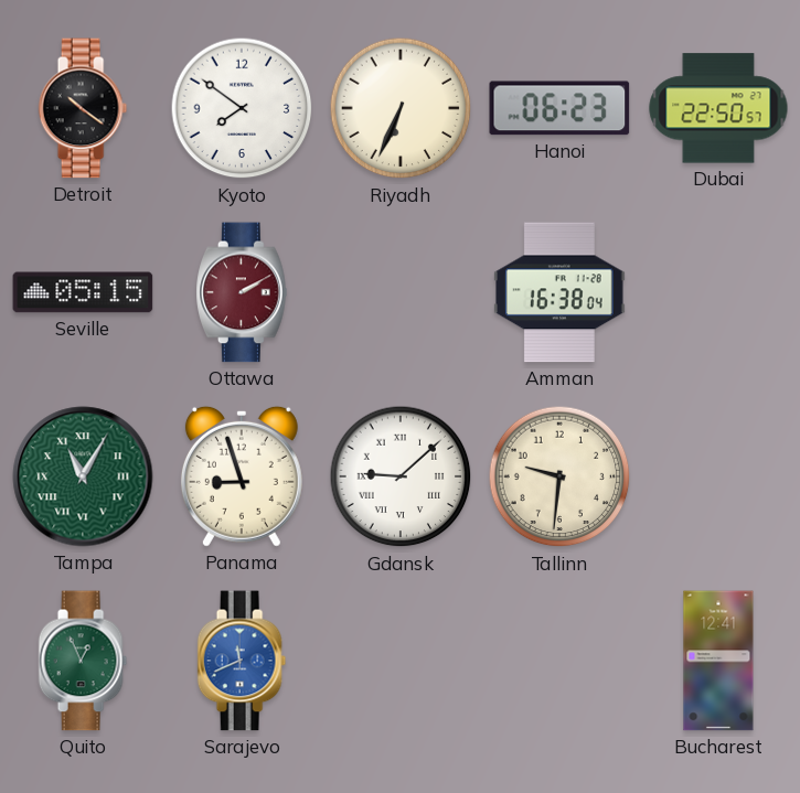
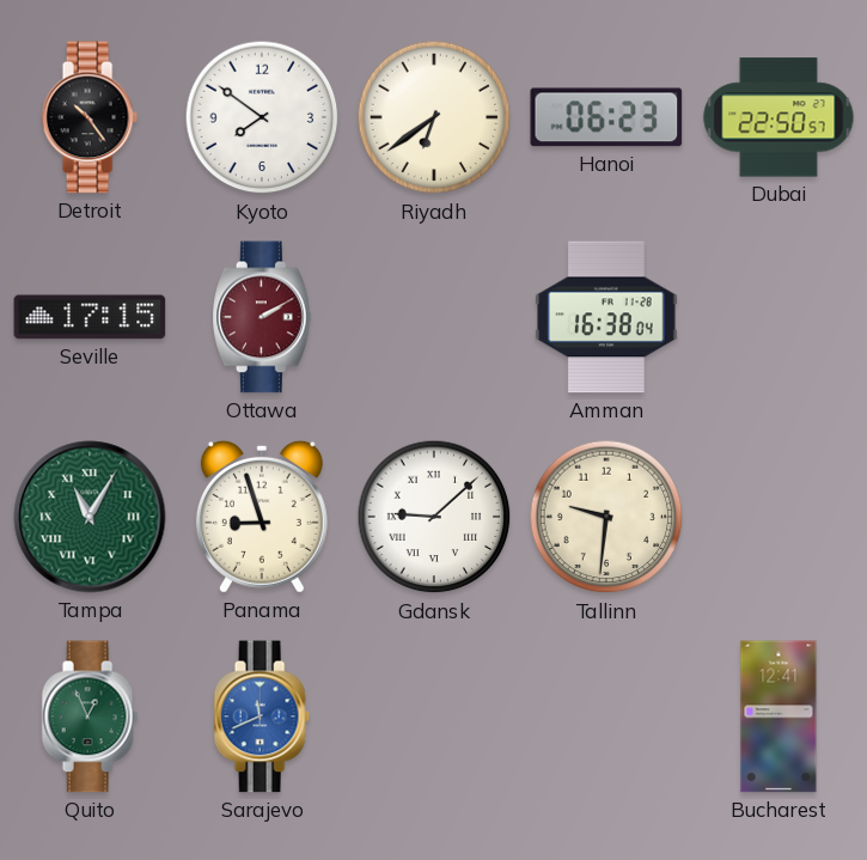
Detroit: 10:21 -> 10:24 (90, 117)
Riyadh: 6:34 -> 6:39 (434, 117)
Seville: 05:15 -> 17:15 (90, 317)
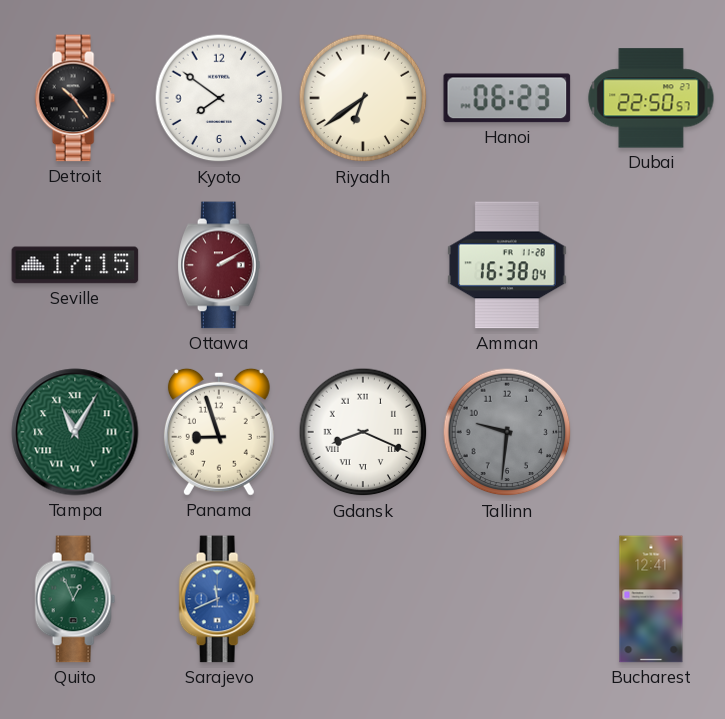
Gdansk: 9:08 -> 8:19 (363, 432)
Tallinn dial: cream -> grey (507, 432)
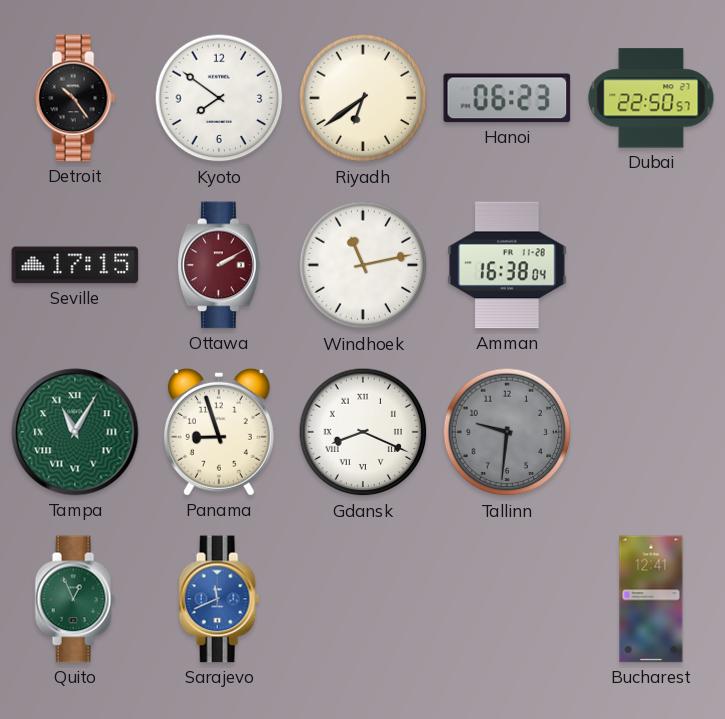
Windhoek: none -> 11:13 (363, 265)
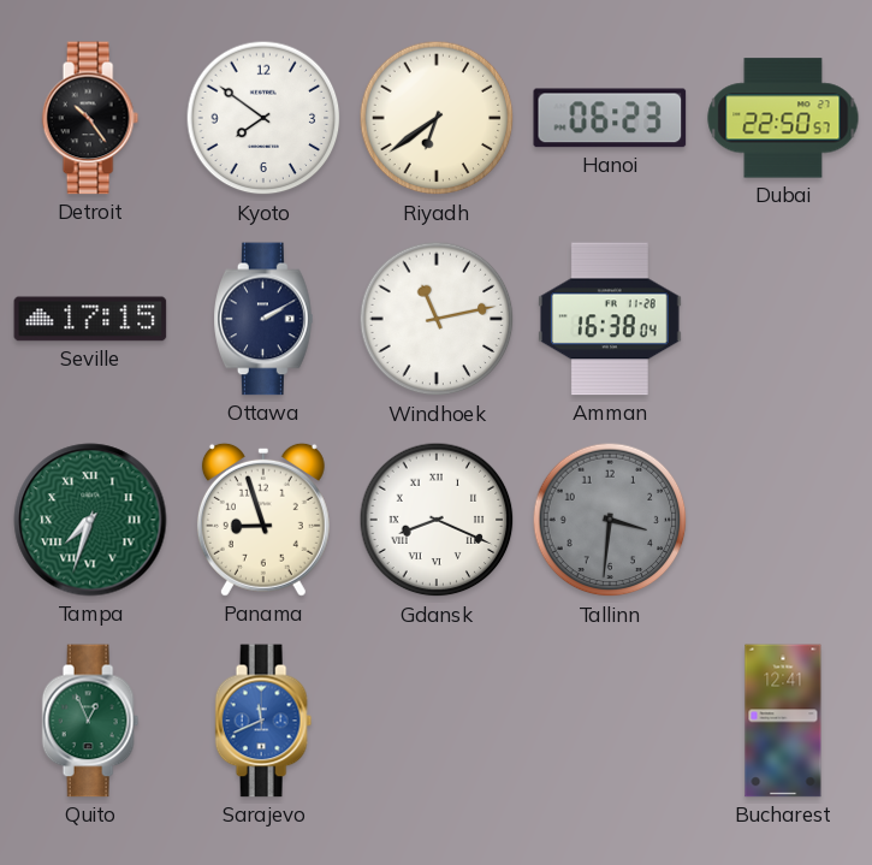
Ottawa dial: burgundy -> navy (263, 319)
Tampa: 11:05 -> 7:33 (90, 520)
Tallinn: 9:31 -> 3:31 (610, 520)
